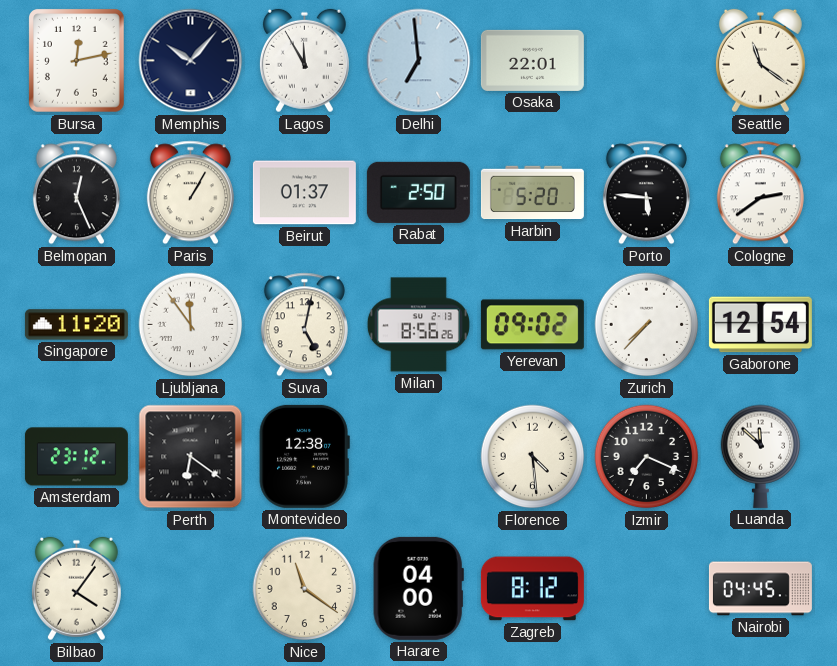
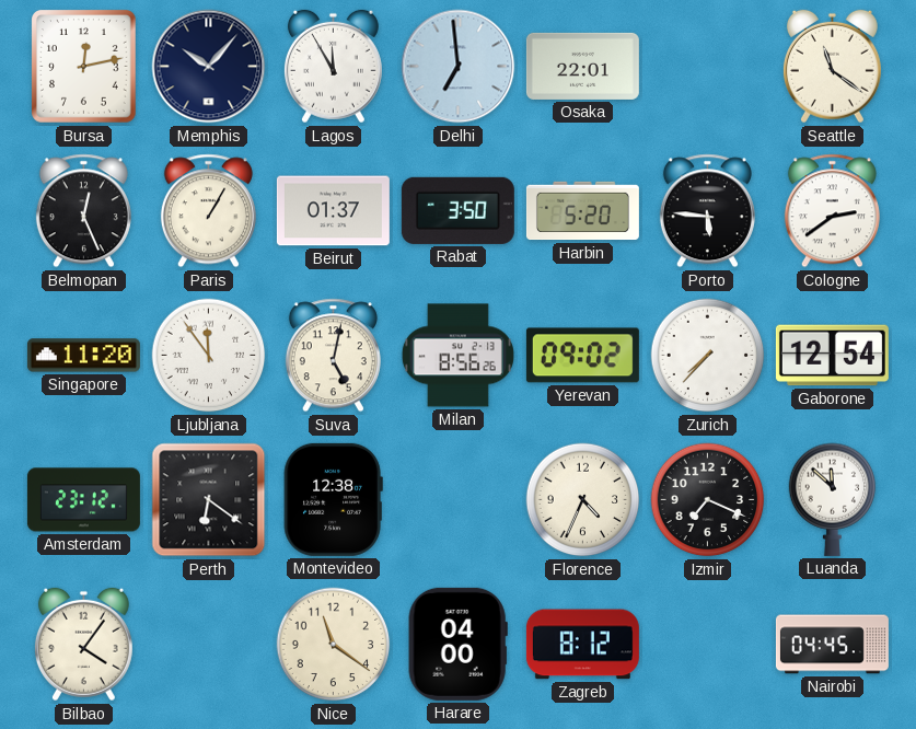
Rabat: 2:50 -> 3:50 (457, 210)
Florence: 4:29 -> 4:34 (583, 500)
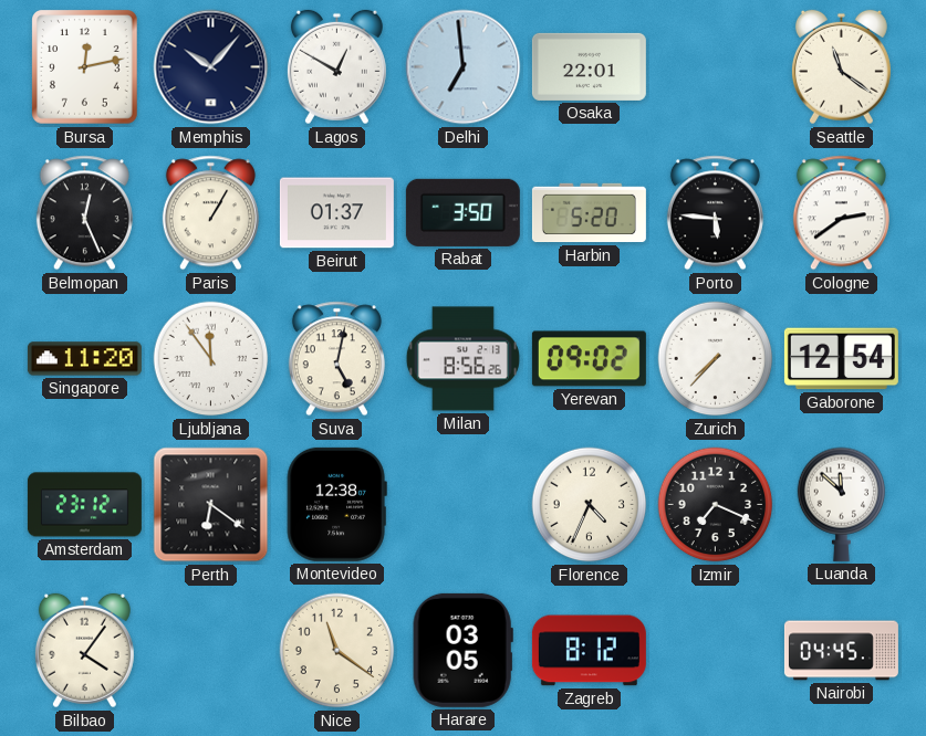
Lagos: 11:55 -> 12:50 (336, 67)
Harare: 04:00 -> 03:05 (462, 650)
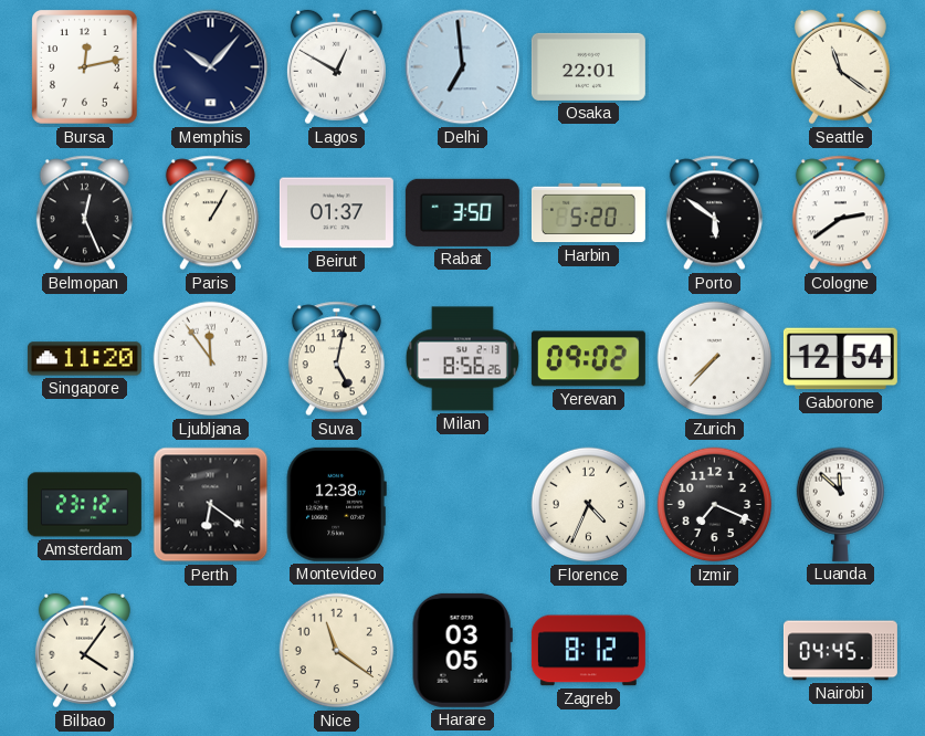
Porto: 5:46 -> 5:51 (714, 213)
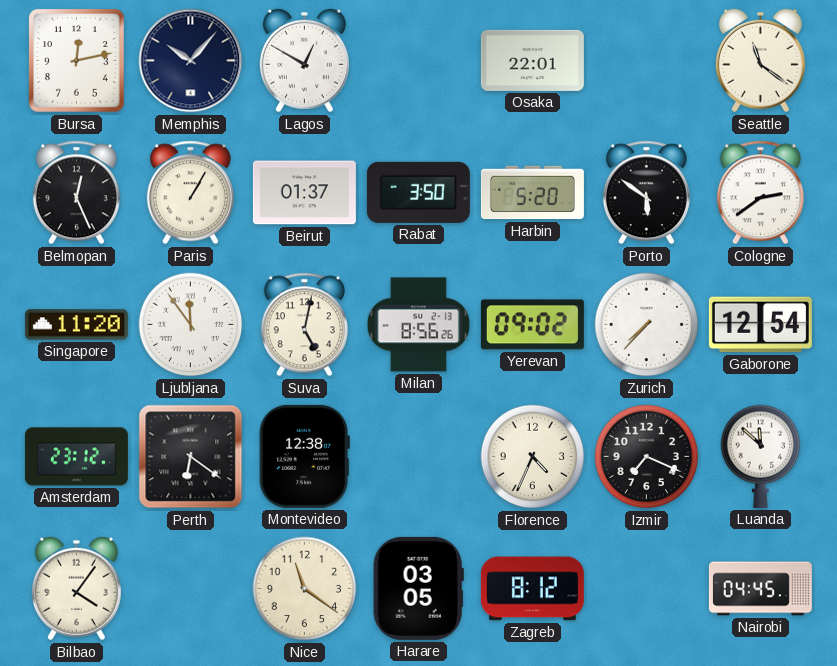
Delhi: 6:59 -> none (463, 67)
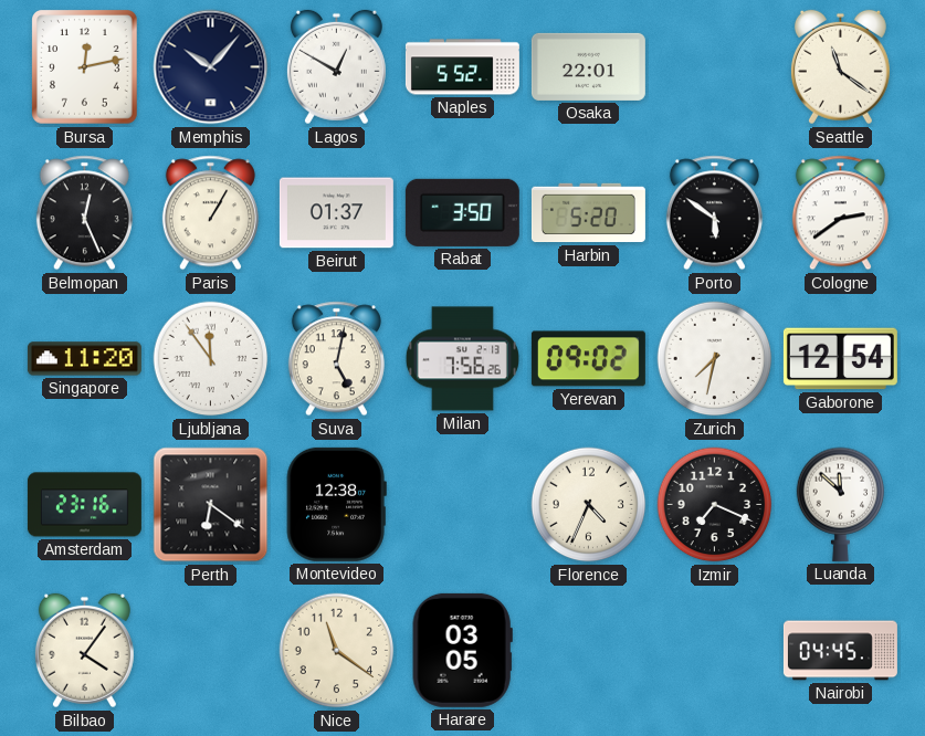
Naples: none -> 5:52 (462, 67)
Milan: 8:56 -> 7:56 (462, 359)
Zurich: 7:37 -> 7:32 (715, 359)
Amsterdam: 23:12 -> 23:16 (84, 505)
Zagreb: 8:12 -> none (532, 589)
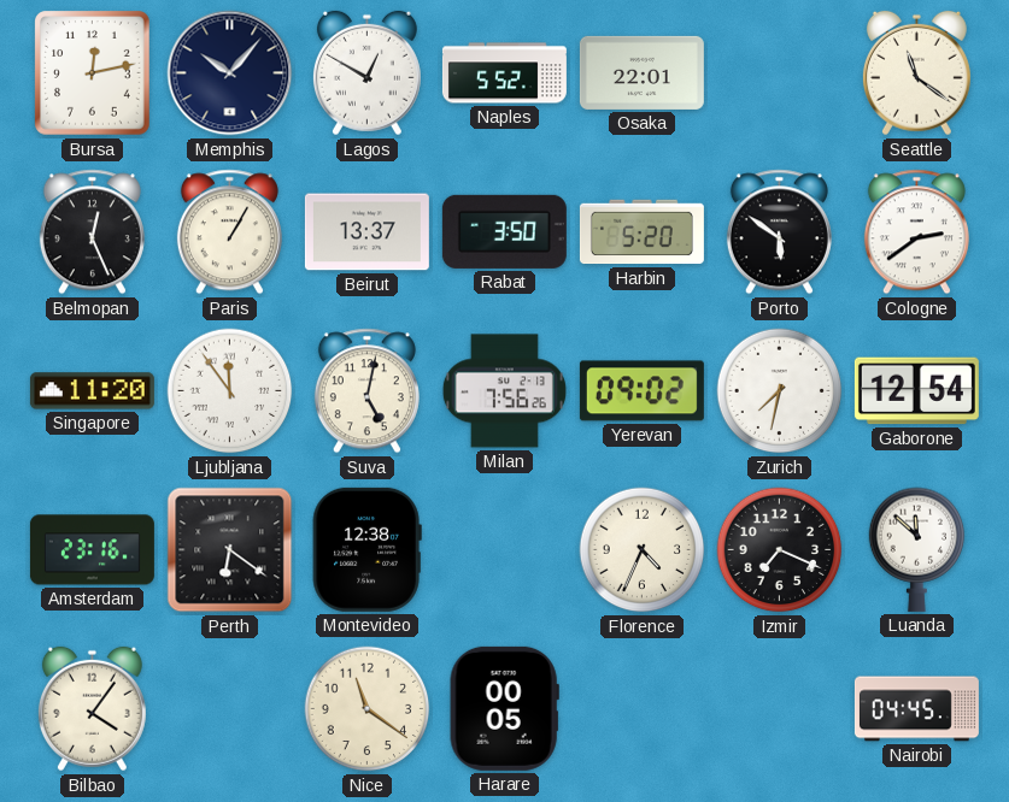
Beirut: 01:37 -> 13:37 (366, 232)
Harare: 03:05 -> 00:05 (504, 708)
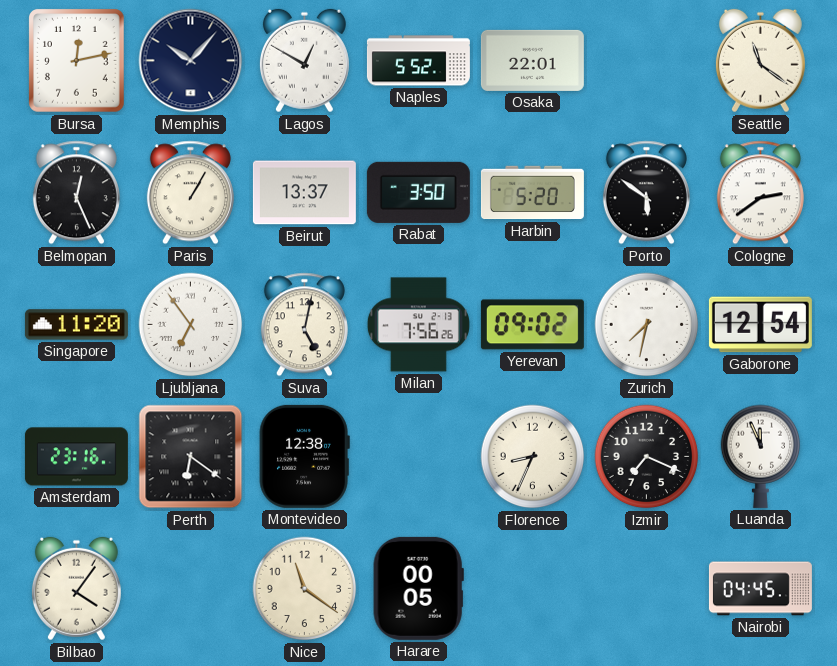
Ljubljana: 11:54 -> 6:54 (191, 325)
Florence: 4:34 -> 8:34 (533, 457)
Luanda: 11:52 -> 11:56 (761, 456)
